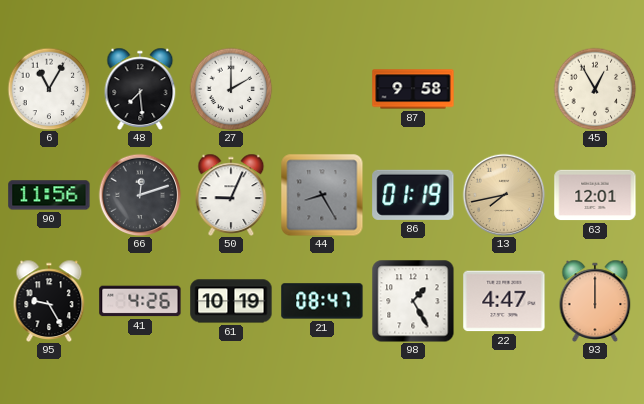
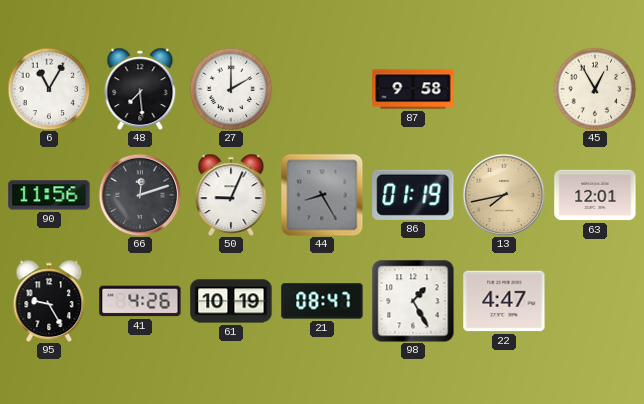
93: 12:00 -> none (595, 300)
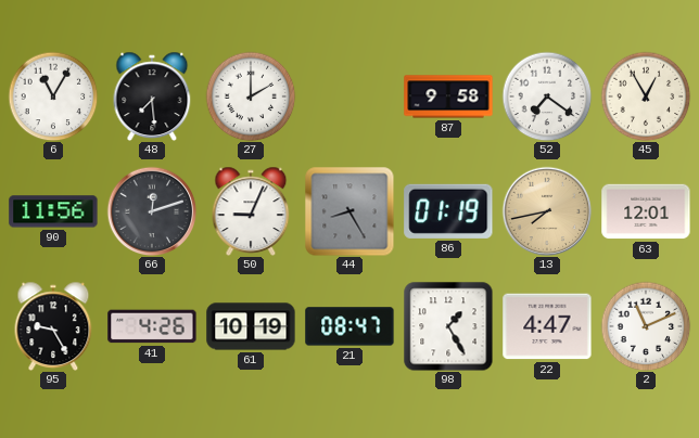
52: none -> 7:21 (547, 96)
2: none -> 11:11 (646, 326)
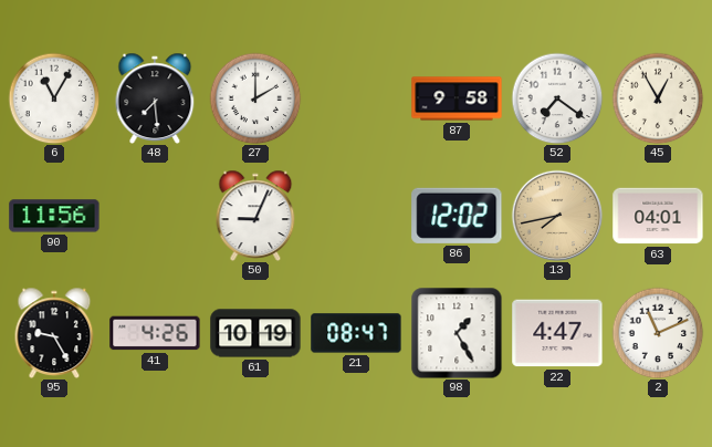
66: 12:12 -> none (152, 211)
44: 8:25 -> none (349, 211)
86: 01:19 -> 12:02 (457, 216)
63: 12:01 -> 04:01 (658, 216)
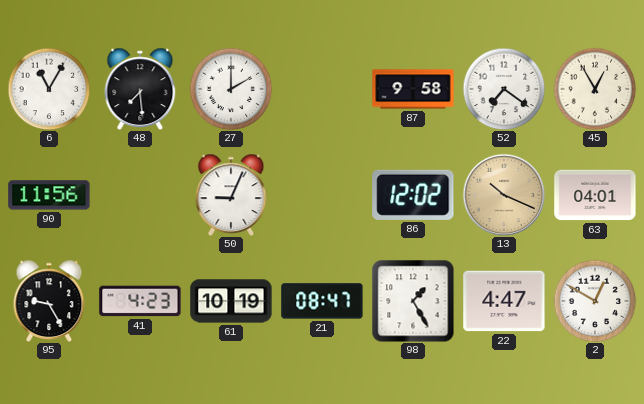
13: 7:43 -> 10:19 (504, 195)
41: 4:26 -> 4:23 (140, 301)
2: 11:11 -> 12:50 (595, 301)
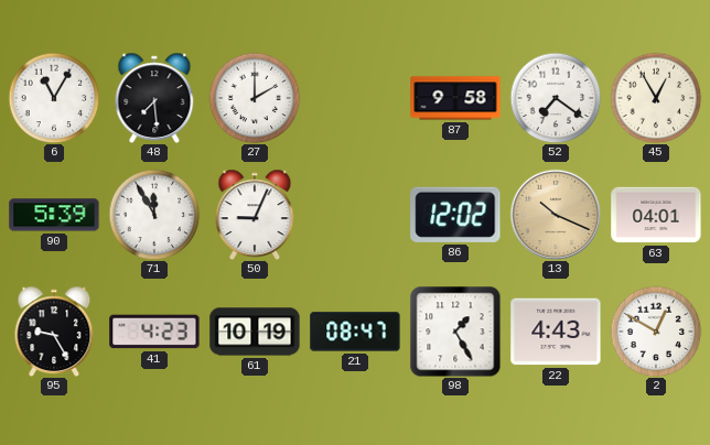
90: 11:56 -> 5:39 (54, 215)
71: none -> 11:55 (154, 215)
22: 4:47 -> 4:43 (556, 332)
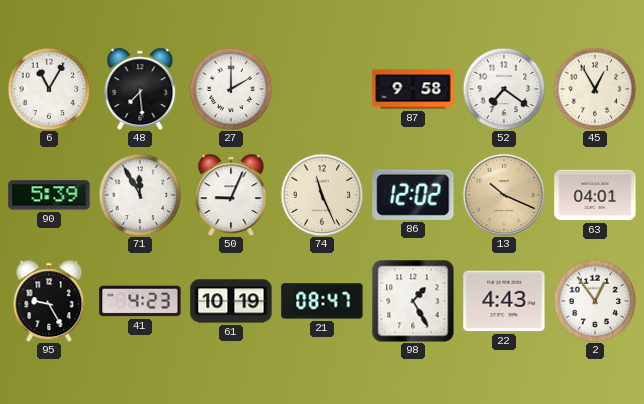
74: none -> 11:26 (322, 195)
2: 12:50 -> 12:54 (595, 301)
